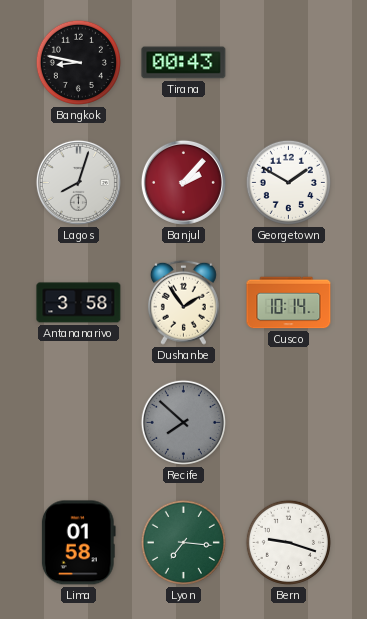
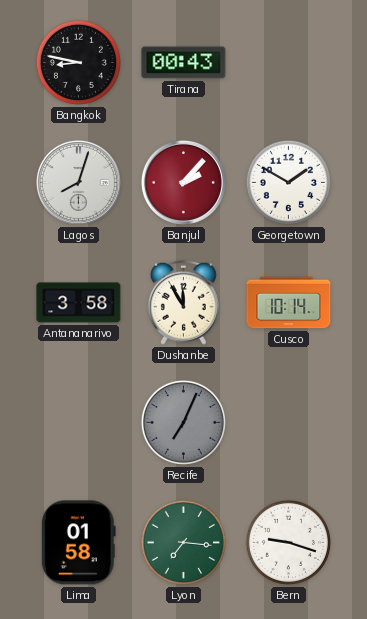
Dushanbe: 1:54 -> 11:55 (183, 302)
Recife: 7:52 -> 7:04 (183, 422)
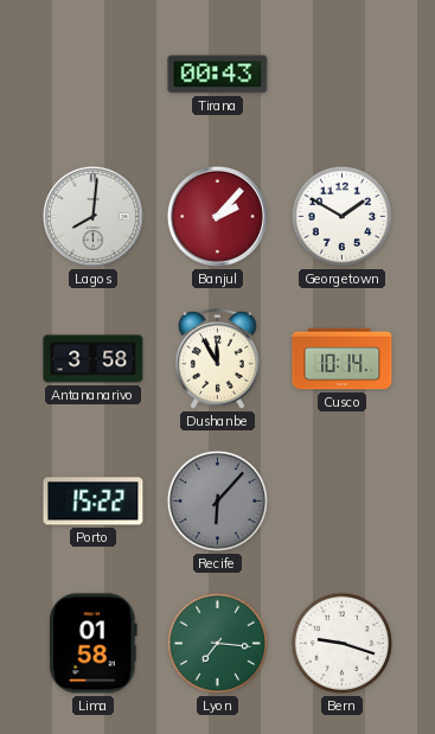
Bangkok: 8:47 -> none (78, 62)
Lagos: 8:03 -> 8:01 (92, 216)
Porto: none -> 15:22 (94, 502)
Recife: 7:04 -> 6:07 (217, 500)
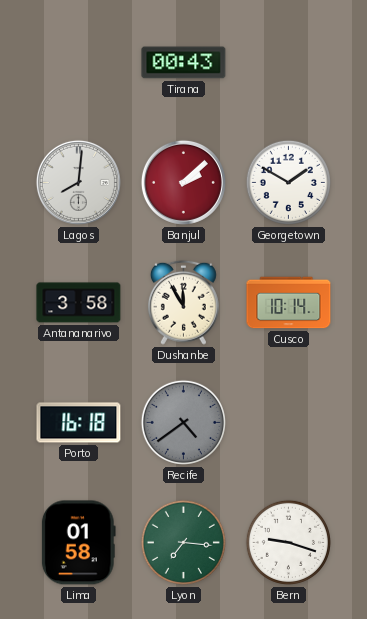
Banjul: 2:07 -> 2:08 (183, 182)
Porto: 15:22 -> 16:18 (79, 423)
Recife: 6:07 -> 4:39 (183, 422)
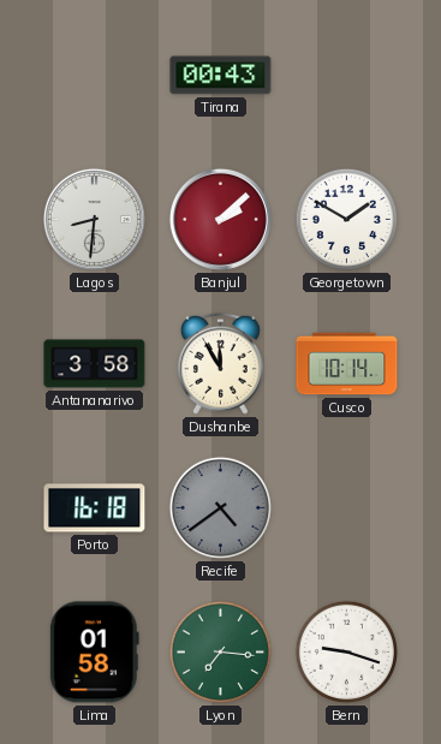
Lagos: 8:01 -> 8:31 (94, 219)
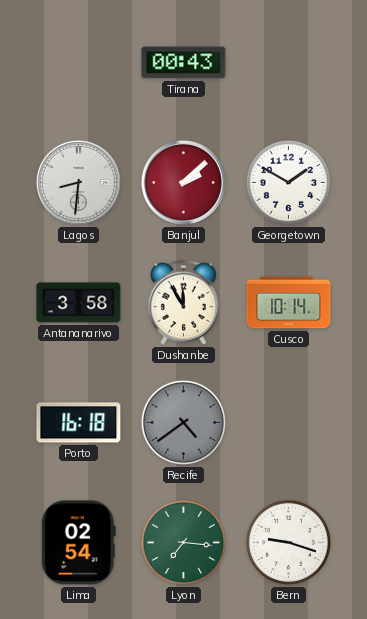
Lima: 01:58 -> 02:54 (78, 543)
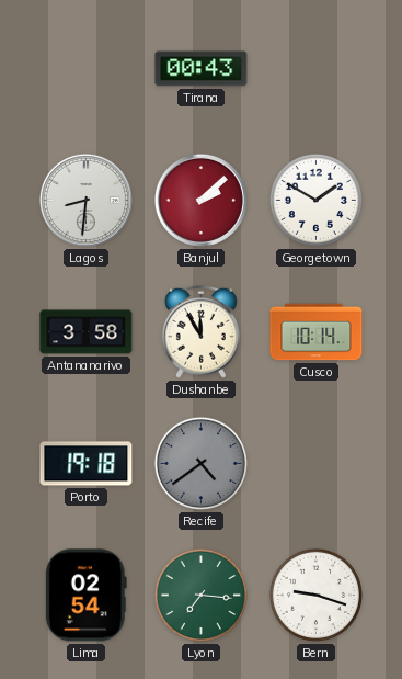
Porto: 16:18 -> 19:18 (87, 464)
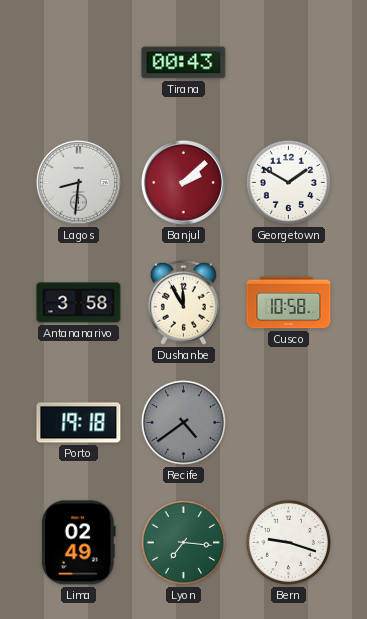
Cusco: 10:14 -> 10:58 (289, 303)
Lima: 02:54 -> 02:49 (78, 543)
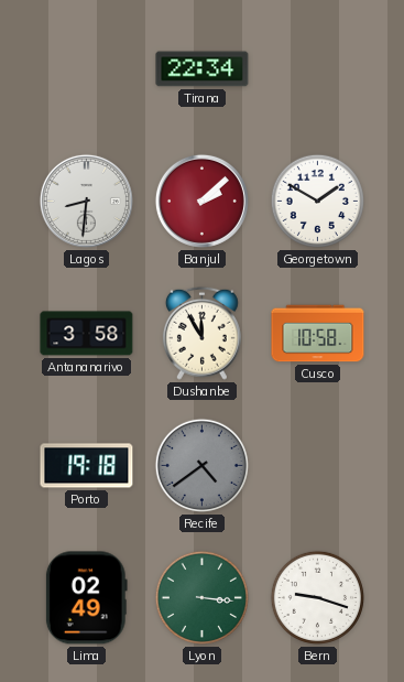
Tirana: 00:43 -> 22:34 (203, 69)
Lyon: 7:16 -> 3:16 (201, 597)
